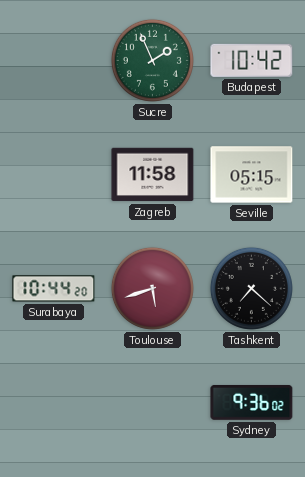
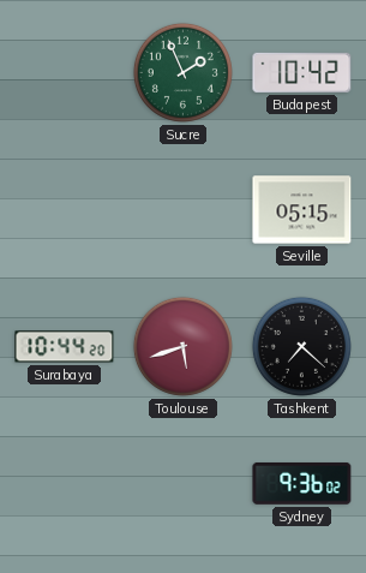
Zagreb: 11:58 -> none (153, 175)
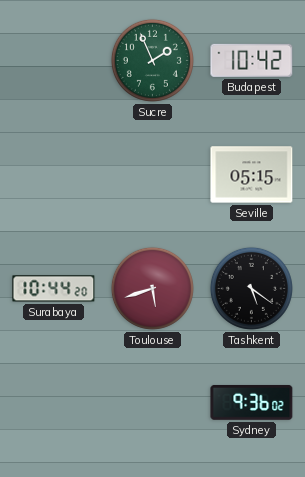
Tashkent: 7:22 -> 5:21 (251, 288)
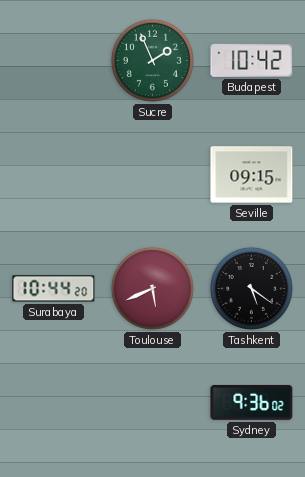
Seville: 05:15 -> 09:15 (252, 175)
Toulouse: 5:42 -> 5:41 (152, 288)
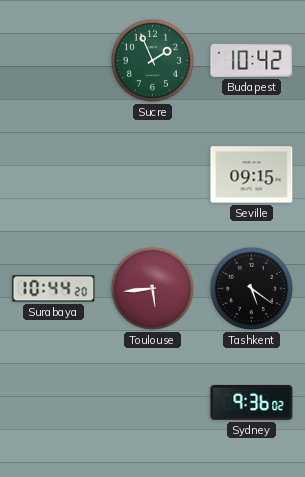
Toulouse: 5:41 -> 5:44 (152, 288)
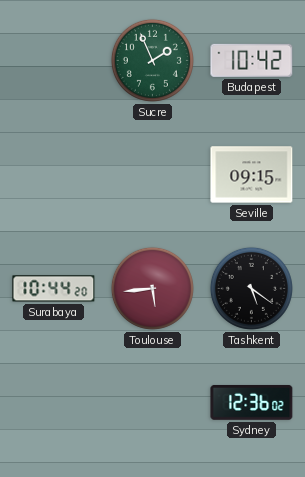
Sydney: 9:36 -> 12:36 (252, 402)
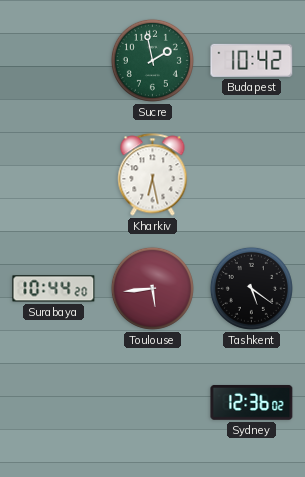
Sucre: 1:56 -> 1:58 (152, 60)
Kharkiv: none -> 6:28 (153, 175)
Seville: 09:15 -> none (252, 175)
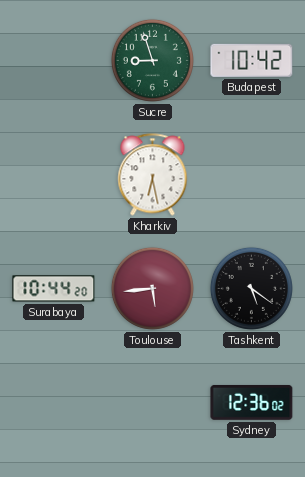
Sucre: 1:58 -> 8:57 (152, 60)
